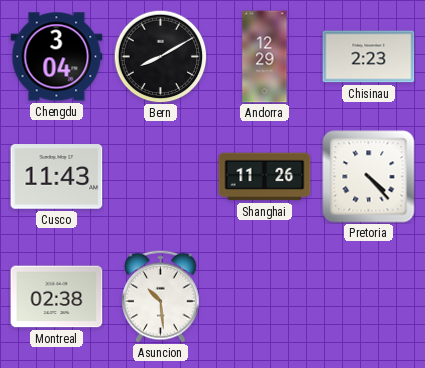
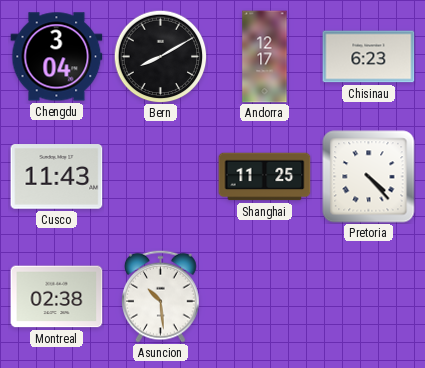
Andorra: 12:29 -> 12:17 (265, 57)
Chisinau: 2:23 -> 6:23 (369, 57)
Shanghai: 11:26 -> 11:25 (265, 177)
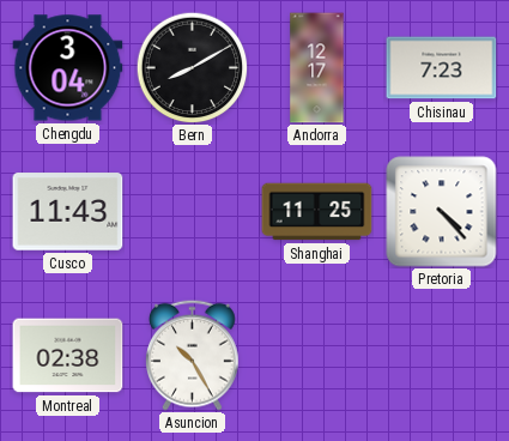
Chisinau: 6:23 -> 7:23 (442, 68)
Asuncion: 10:29 -> 10:25 (193, 355)
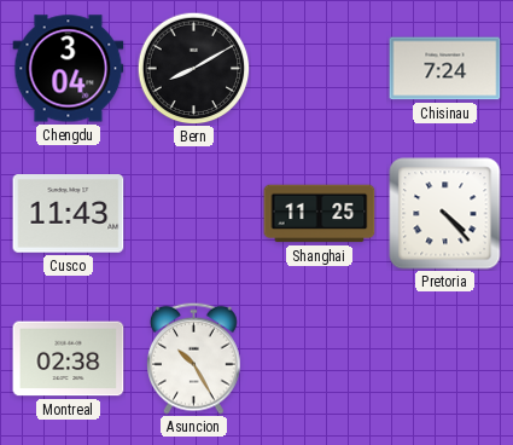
Andorra: 12:17 -> none (317, 68)
Chisinau: 7:23 -> 7:24 (445, 69)
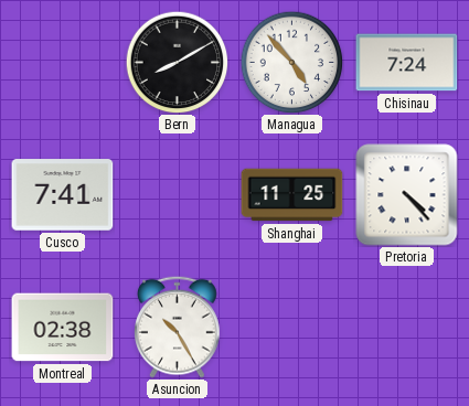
Chengdu: 3:04 -> none (69, 69)
Managua: none -> 4:53 (291, 62)
Cusco: 11:43 -> 7:41 (63, 195)
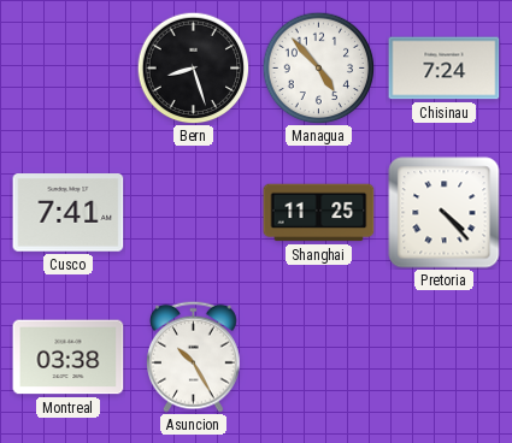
Bern: 8:10 -> 8:27 (193, 67)
Montreal: 02:38 -> 03:38 (69, 358)
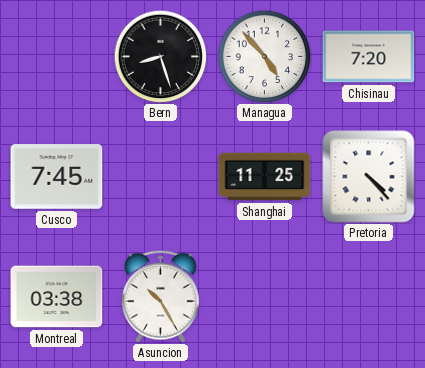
Chisinau: 7:24 -> 7:20 (369, 57)
Cusco: 7:41 -> 7:45 (57, 177)
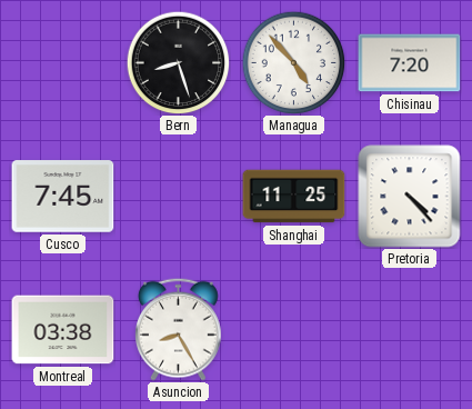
Asuncion: 10:25 -> 8:25 (179, 329)
